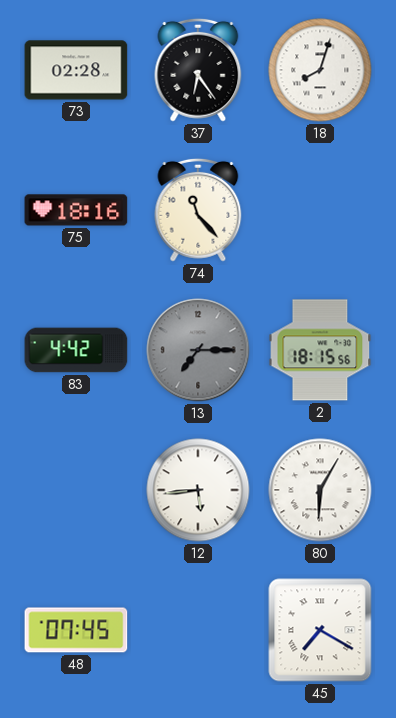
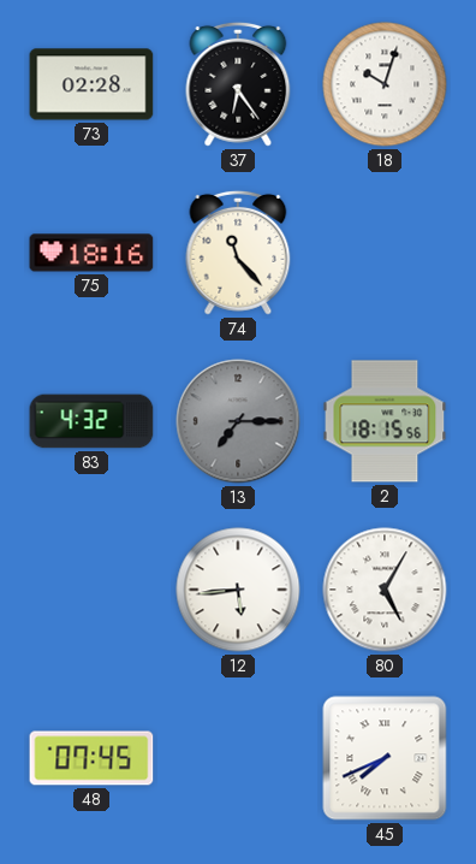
18: 8:03 -> 10:03 (385, 84)
83: 4:42 -> 4:32 (91, 421)
80: 6:05 -> 5:05 (385, 590)
45: 7:20 -> 7:41 (385, 758)
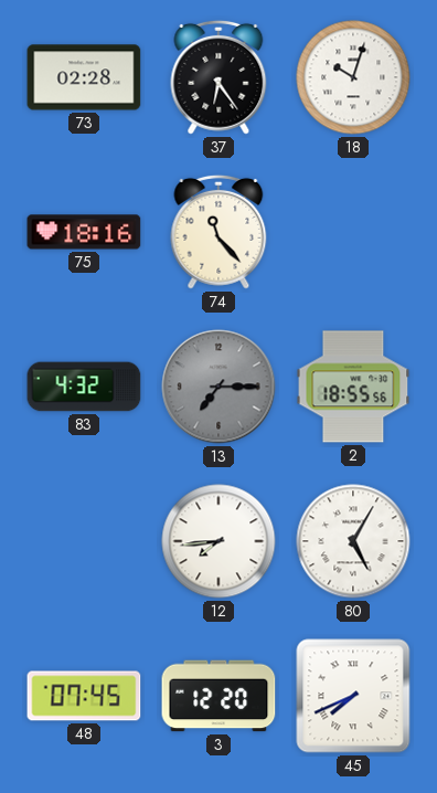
2: 18:15 -> 18:55 (353, 387)
12: 5:44 -> 7:44 (218, 541)
3: none -> 12:20 (218, 696)
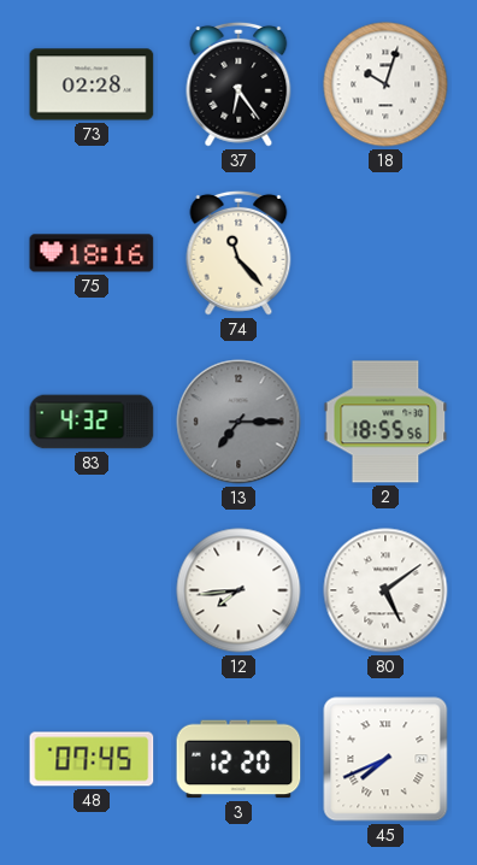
80: 5:05 -> 5:09 (385, 590)
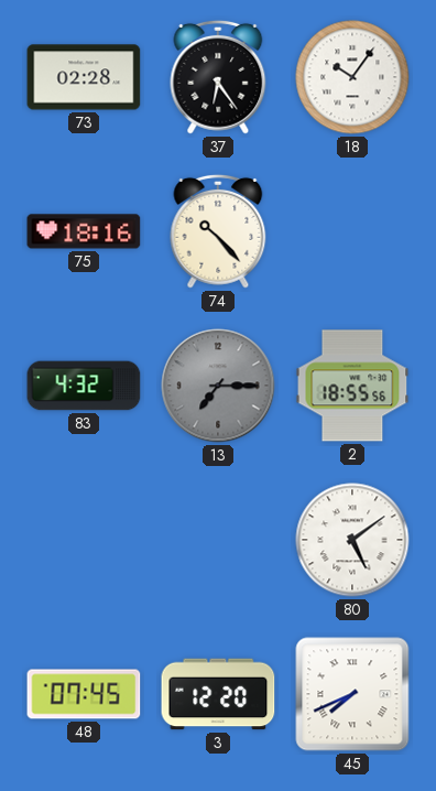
18: 10:03 -> 10:06 (352, 77)
74: 11:23 -> 10:23 (218, 231)
12: 7:44 -> none (238, 590)
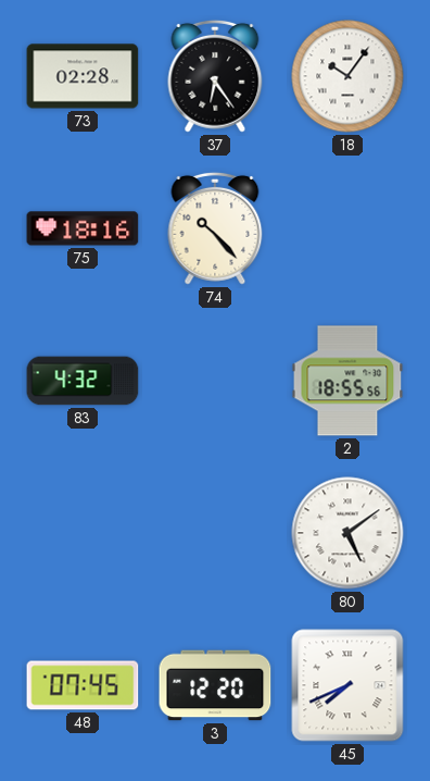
13: 7:15 -> none (218, 386)
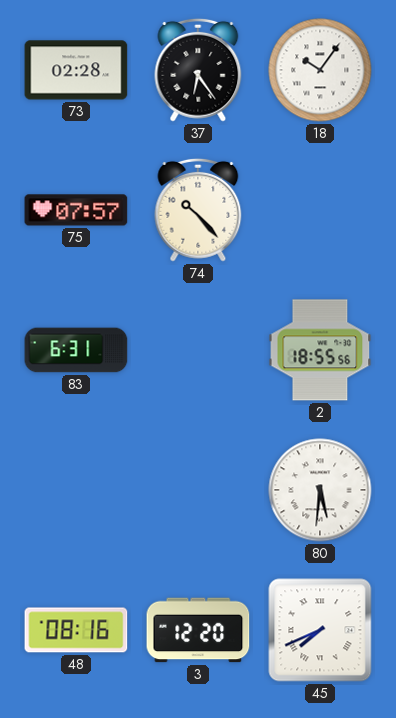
75: 18:16 -> 07:57 (76, 210)
83: 4:32 -> 6:31 (76, 350)
80: 5:09 -> 5:31 (320, 490)
48: 07:45 -> 08:16 (76, 630)
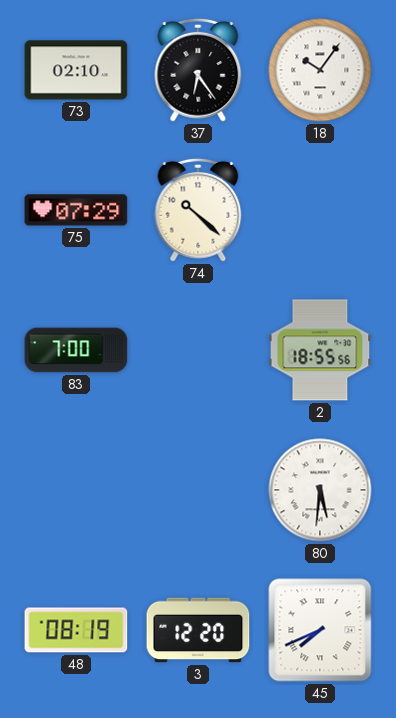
73: 02:28 -> 02:10 (76, 70)
75: 07:57 -> 07:29 (76, 210)
74: 10:23 -> 10:22 (198, 210)
83: 6:31 -> 7:00 (76, 350)
48: 08:16 -> 08:19 (76, 630)
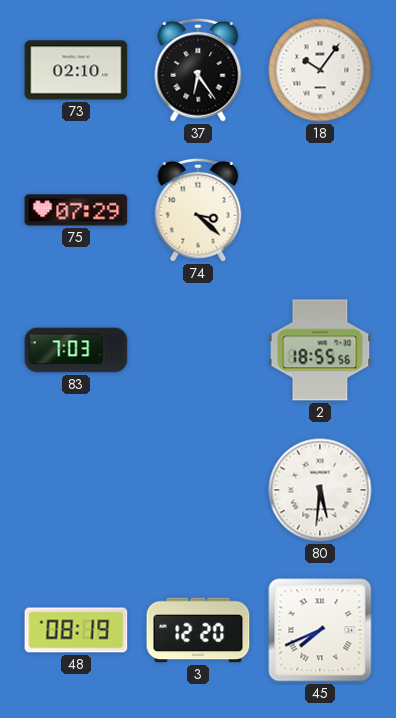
74: 10:22 -> 3:22 (198, 210)
83: 7:00 -> 7:03 (76, 350)
